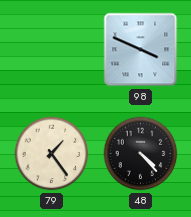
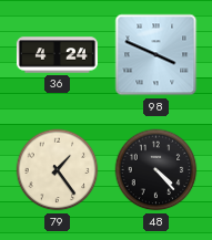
36: none -> 4:24 (57, 55)
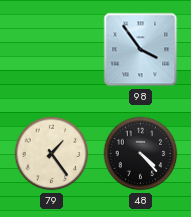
36: 4:24 -> none (57, 55)
98: 3:49 -> 3:54 (141, 50)
